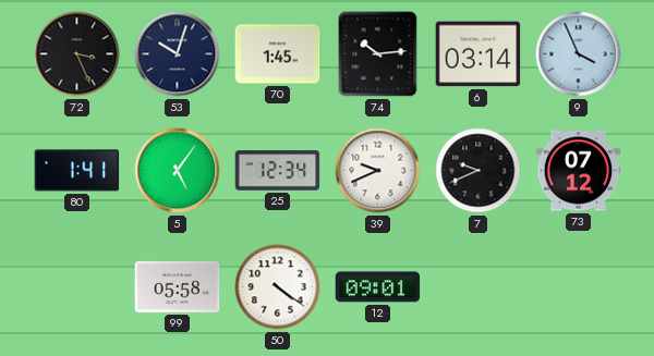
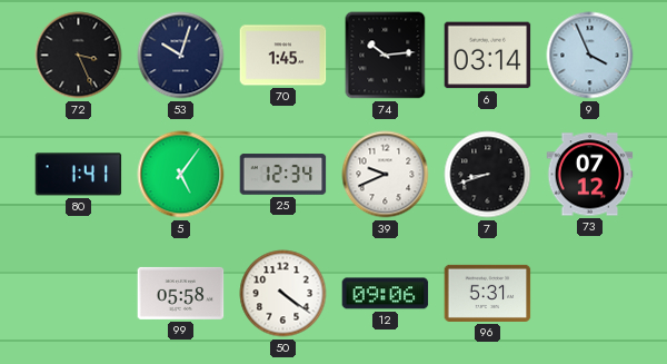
7: 9:41 -> 8:42 (488, 175)
12: 09:01 -> 09:06 (386, 294)
96: none -> 5:31 (488, 293)
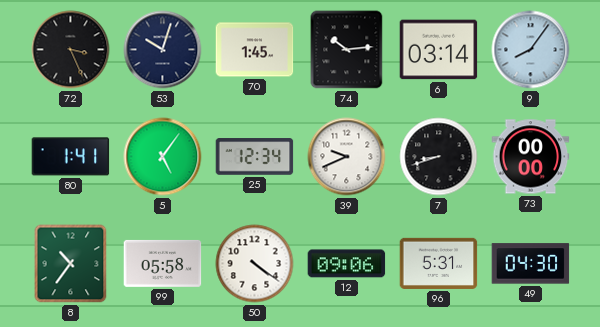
9: 3:56 -> 8:06 (531, 50)
73: 07:12 -> 00:00 (531, 157)
8: none -> 10:36 (71, 264)
49: none -> 04:30 (531, 264)
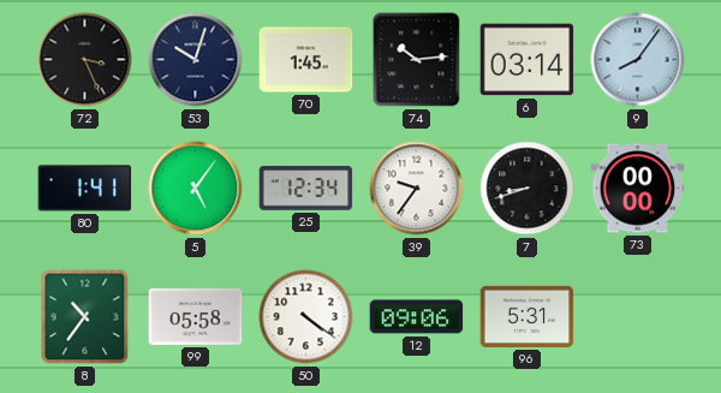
39: 9:41 -> 9:36 (417, 189)
49: 04:30 -> none (531, 264)
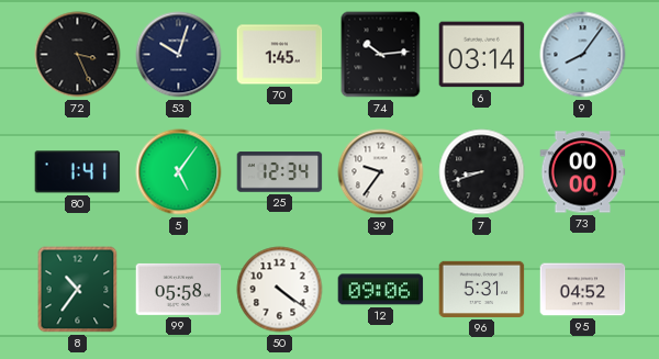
95: none -> 04:52 (583, 290)
